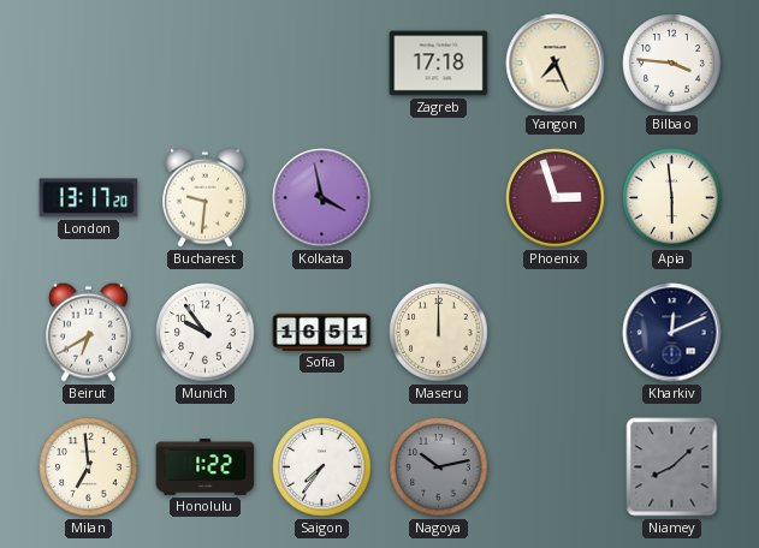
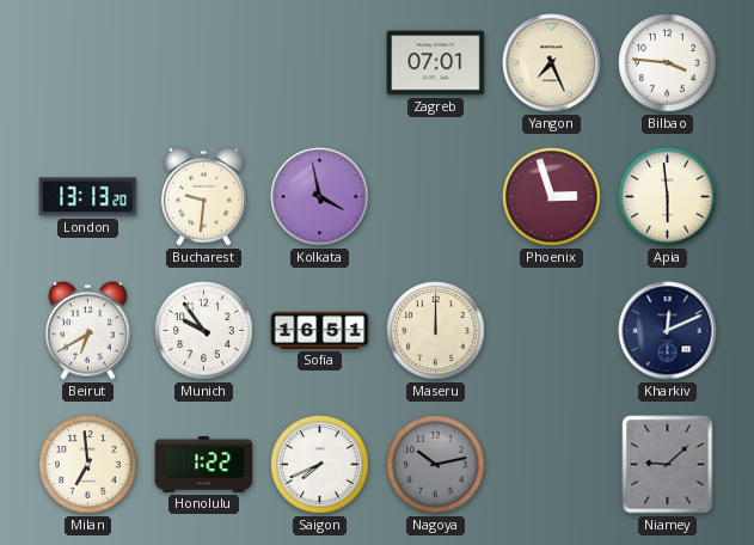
Zagreb: 17:18 -> 07:01 (436, 63)
London: 13:17 -> 13:13 (88, 197)
Saigon: 7:36 -> 7:41 (320, 465)
Niamey: 8:08 -> 9:08 (668, 465)
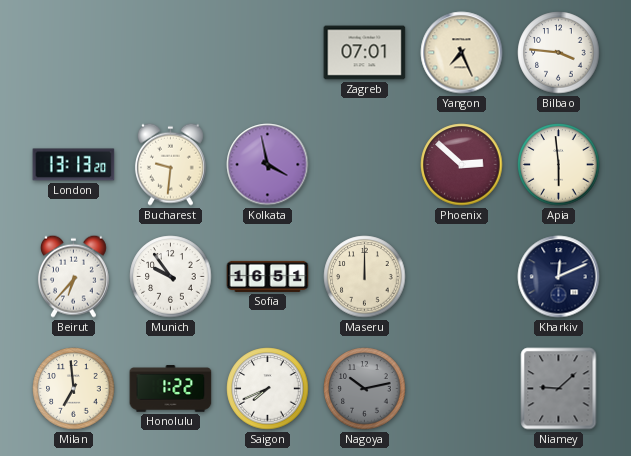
Phoenix: 2:57 -> 2:52 (462, 165)
Beirut: 6:40 -> 6:37 (73, 276)
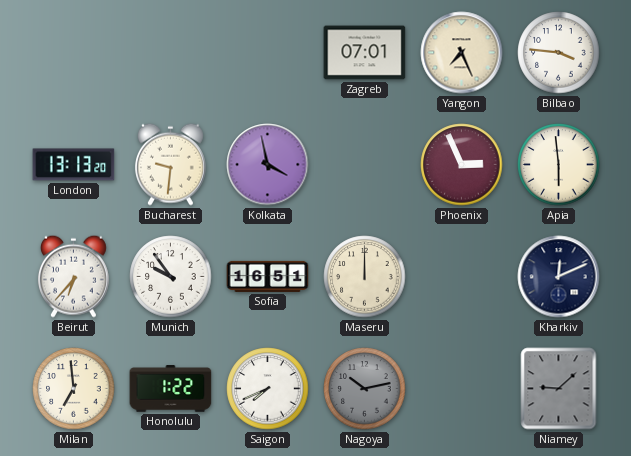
Phoenix: 2:52 -> 2:56 (462, 165)
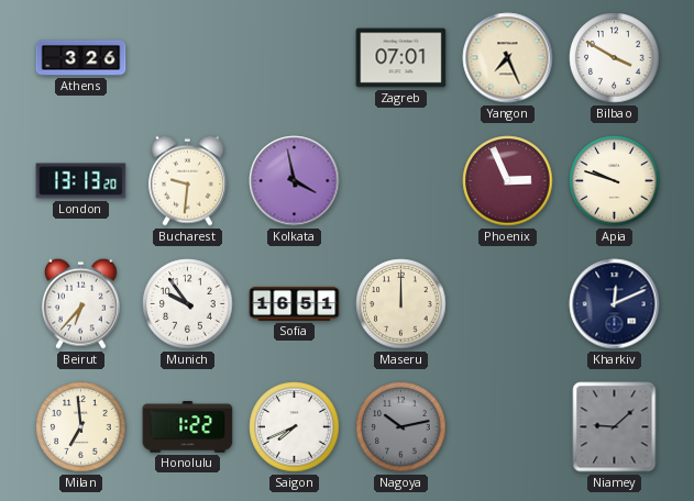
Athens: none -> 3:26 (81, 58)
Bilbao: 3:46 -> 3:50 (615, 58)
Apia: 5:59 -> 9:48 (615, 181)
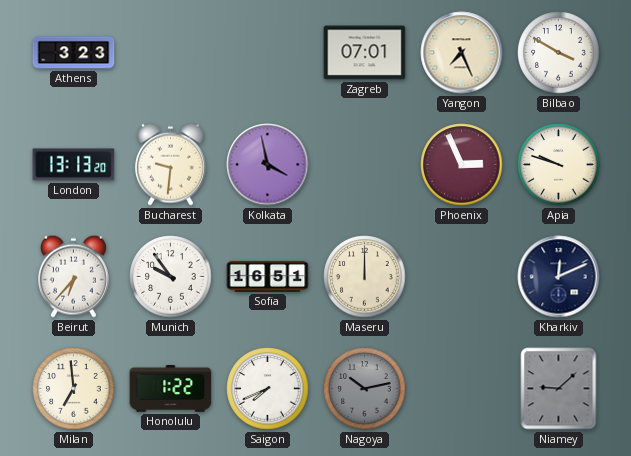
Athens: 3:26 -> 3:23 (74, 53)
